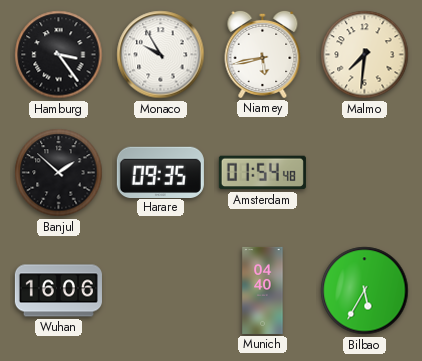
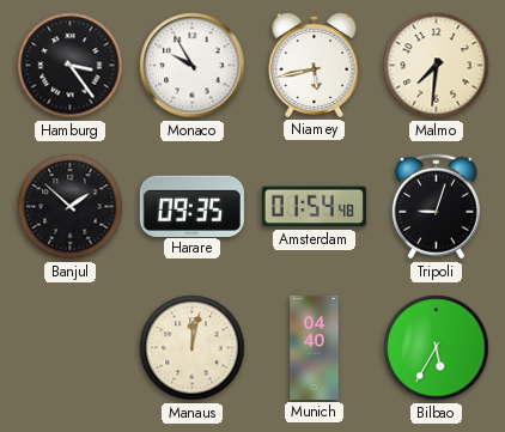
Tripoli: none -> 9:03 (436, 207)
Wuhan: 16:06 -> none (58, 291)
Manaus: none -> 12:02 (193, 348)
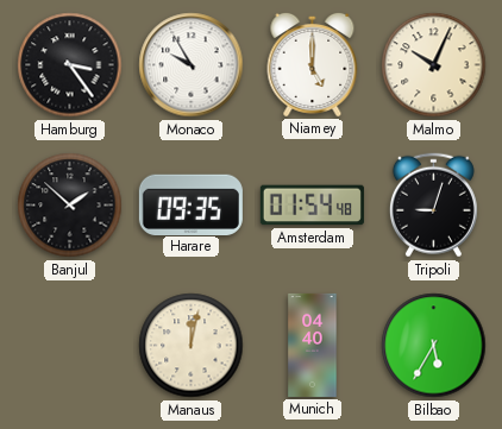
Niamey: 5:43 -> 5:00 (313, 64)
Malmo: 7:31 -> 10:04 (434, 65)
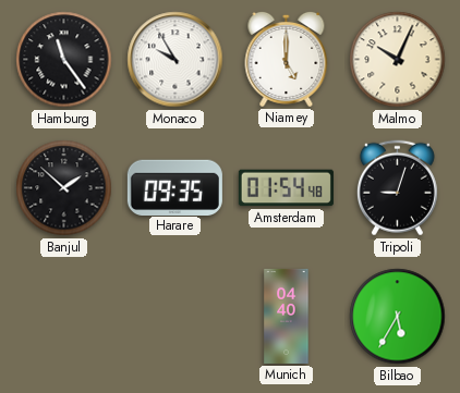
Hamburg: 3:24 -> 11:24 (64, 60)
Manaus: 12:02 -> none (192, 346)
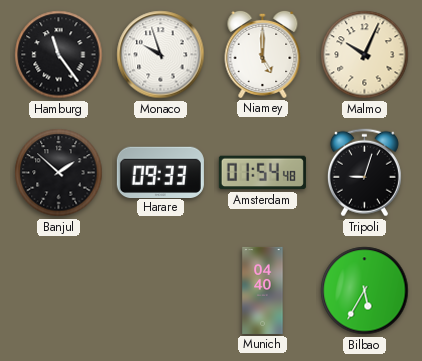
Monaco: 9:55 -> 9:57 (161, 55)
Harare: 09:35 -> 09:33 (160, 172)
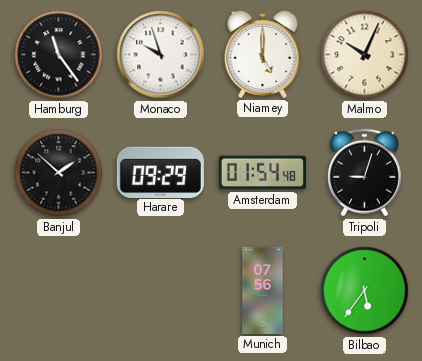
Harare: 09:33 -> 09:29 (160, 172)
Munich: 04:40 -> 07:56 (263, 290)
Bilbao: 5:35 -> 5:36 (365, 291)
